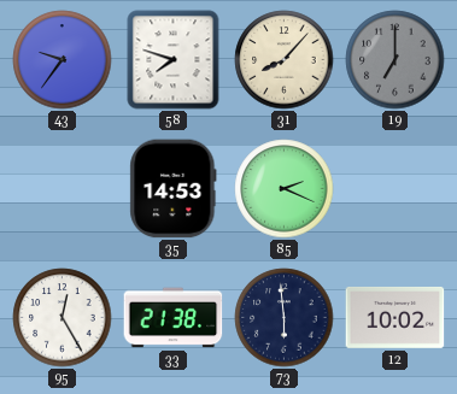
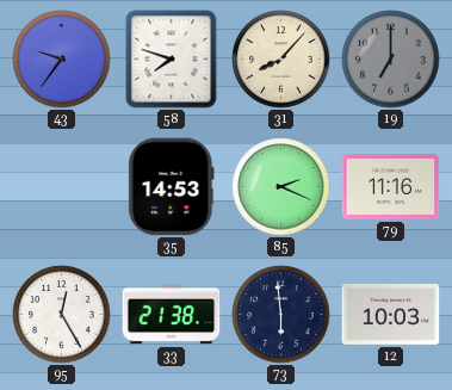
79: none -> 11:16 (391, 186)
12: 10:02 -> 10:03 (391, 314)
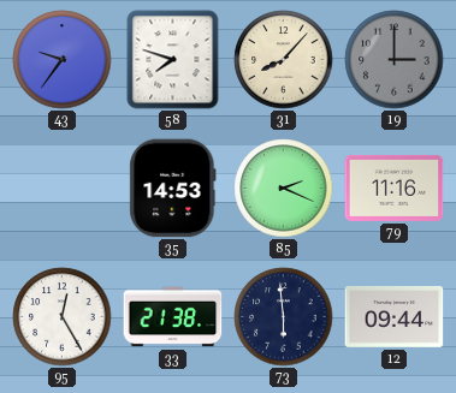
19: 7:00 -> 3:00 (395, 60)
12: 10:03 -> 09:44 (395, 316)
